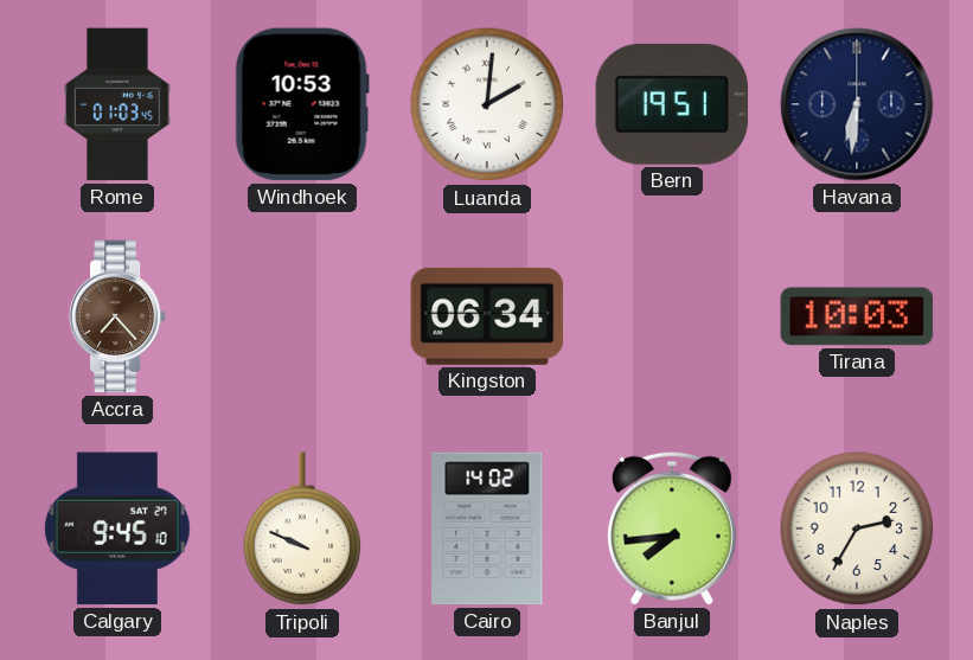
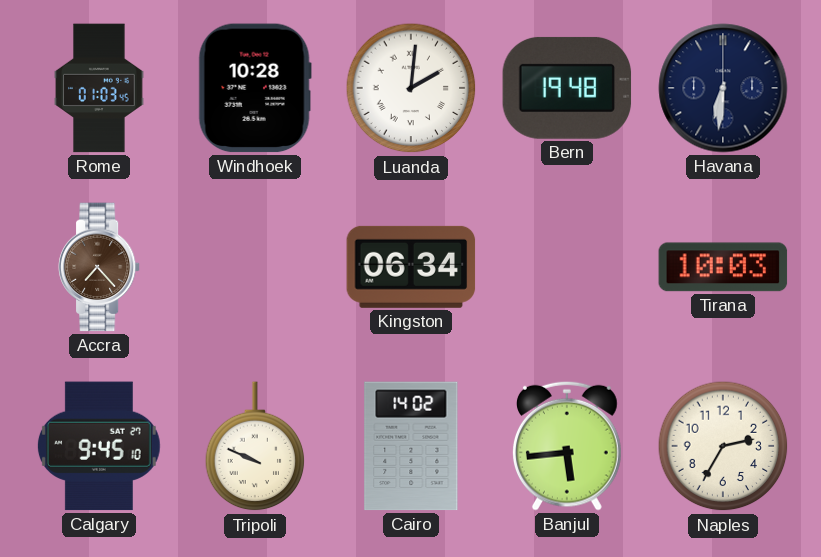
Windhoek: 10:53 -> 10:28 (255, 88)
Bern: 19:51 -> 19:48 (567, 88)
Banjul: 7:44 -> 5:44 (567, 446)
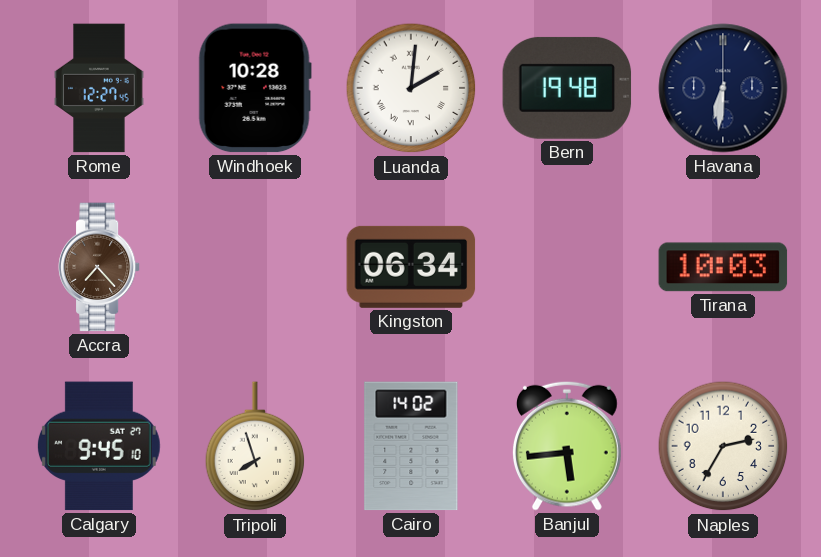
Rome: 01:03 -> 12:27 (99, 88)
Tripoli: 9:49 -> 7:57 (255, 447)
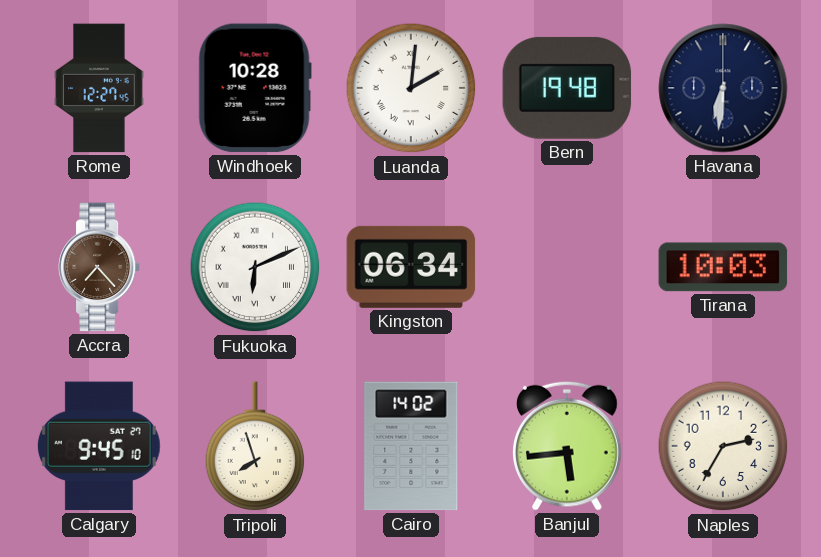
Fukuoka: none -> 6:11 (255, 267)
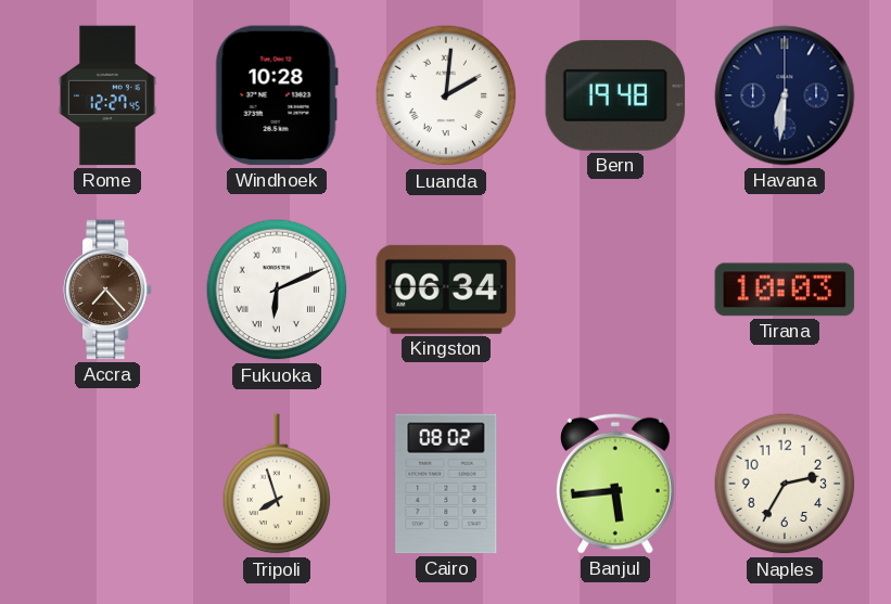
Calgary: 9:45 -> none (99, 446)
Cairo: 14:02 -> 08:02 (446, 484)
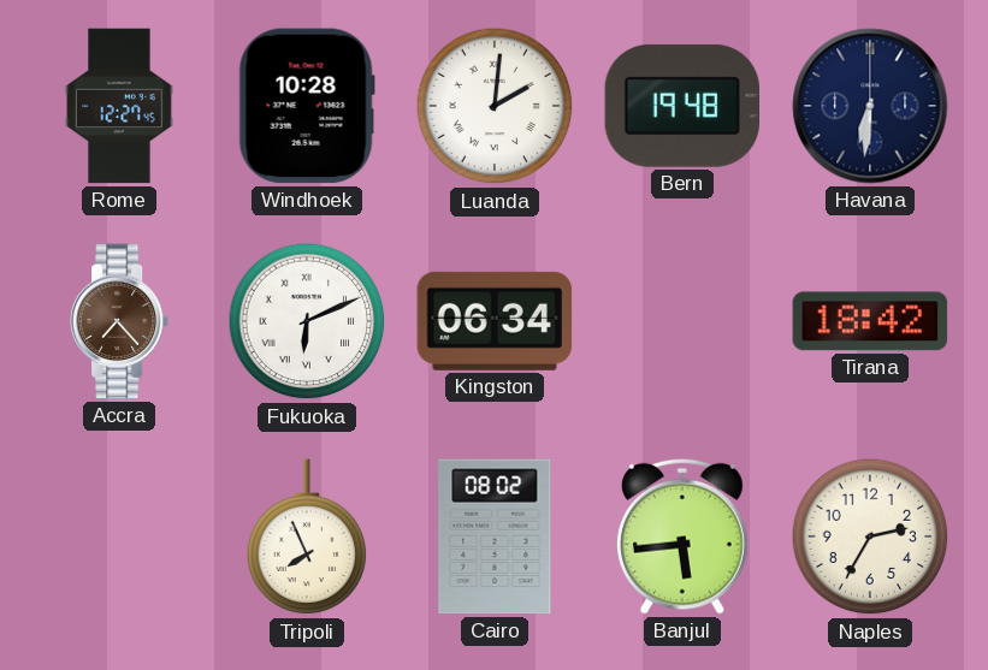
Tirana: 10:03 -> 18:42 (870, 321)
Tripoli: 7:57 -> 7:56 (307, 538)
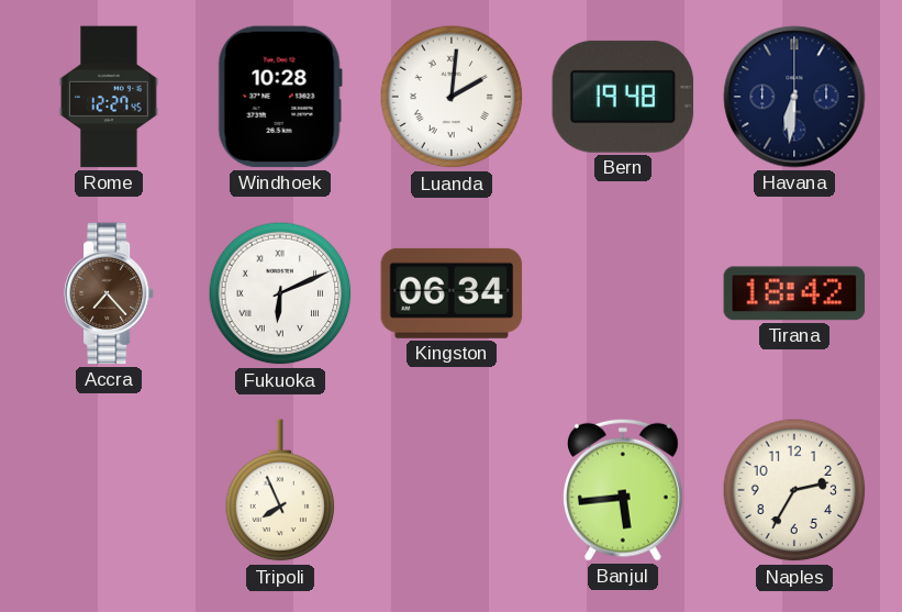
Cairo: 08:02 -> none (495, 536)
